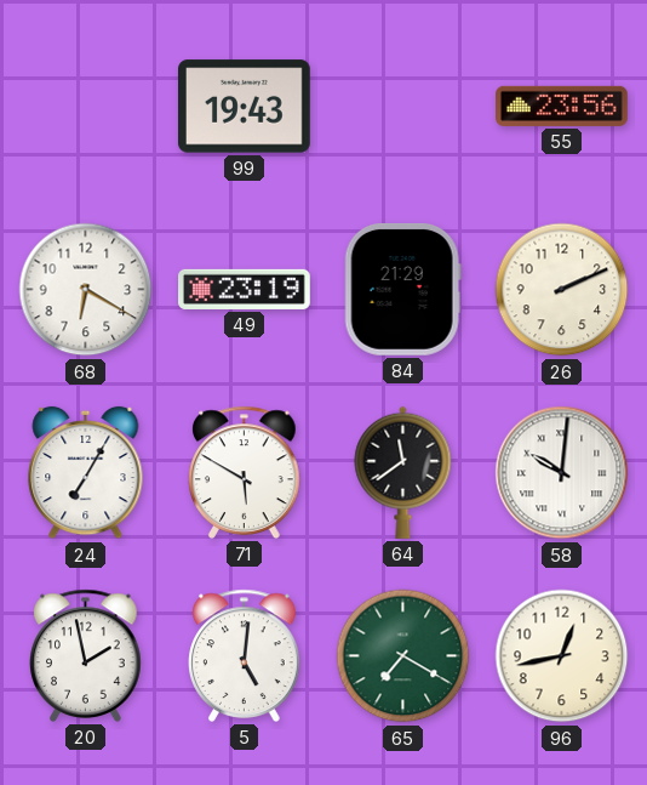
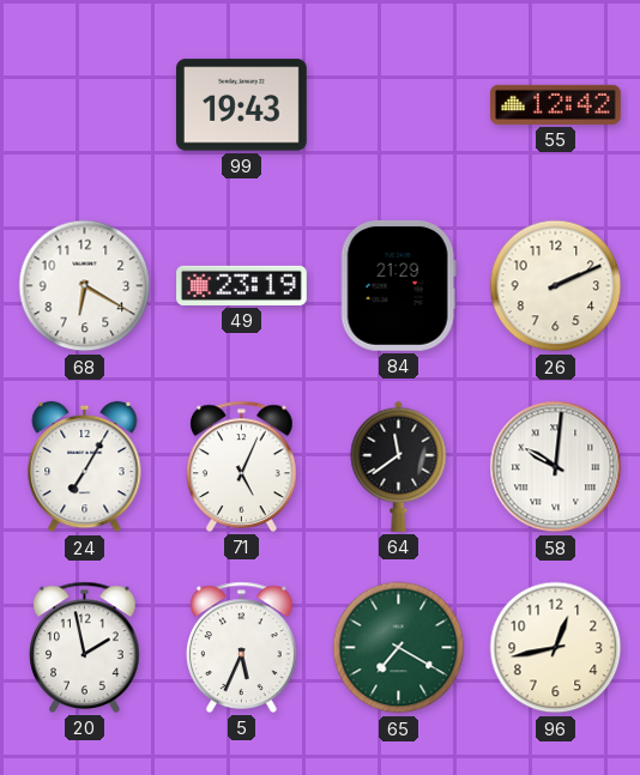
55: 23:56 -> 12:42 (556, 104)
71: 5:50 -> 5:04 (242, 466)
5: 5:01 -> 5:34 (242, 647)
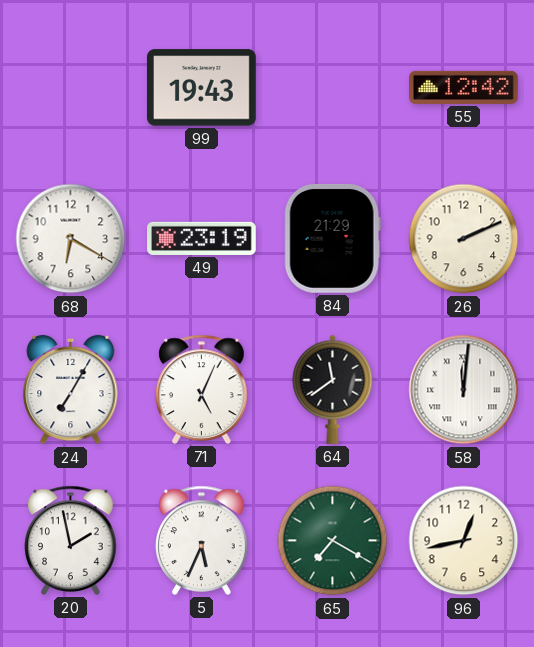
58: 10:01 -> 12:01 (464, 390)
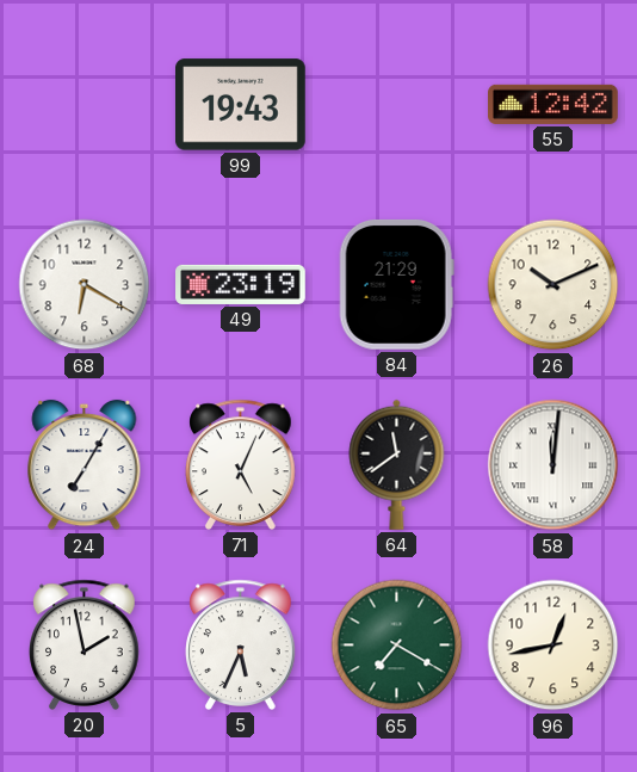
26: 2:11 -> 10:11 (553, 285)
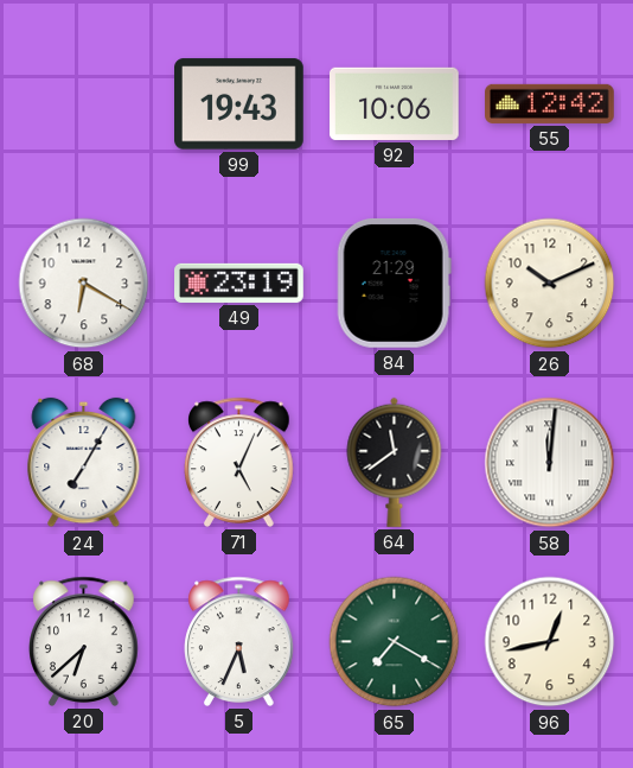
92: none -> 10:06 (395, 103)
20: 1:58 -> 6:38 (84, 641)
